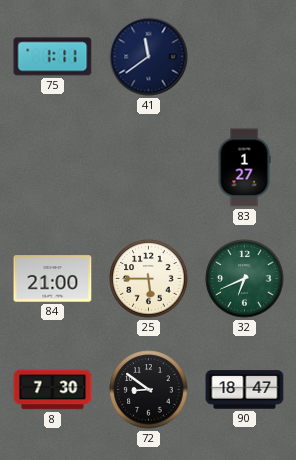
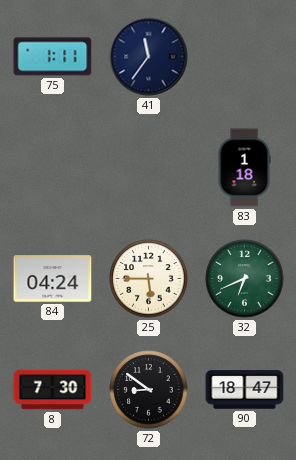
41: 11:39 -> 11:36 (149, 57)
83: 1:27 -> 1:18 (244, 168)
84: 21:00 -> 04:24 (53, 279)
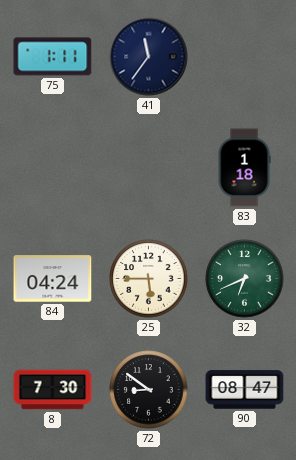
90: 18:47 -> 08:47 (245, 390)
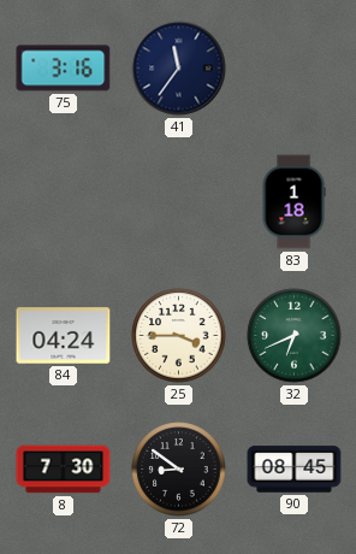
75: 1:11 -> 3:16 (64, 69)
25: 5:45 -> 3:45 (179, 336)
90: 08:47 -> 08:45 (295, 470)
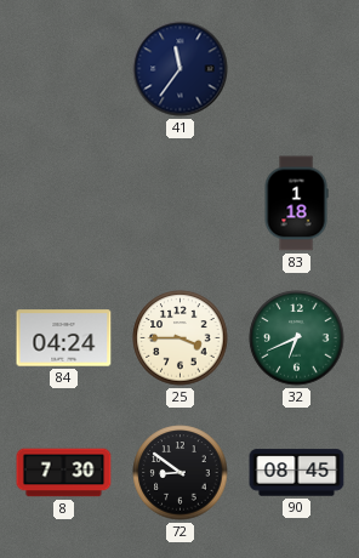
75: 3:16 -> none (64, 69)
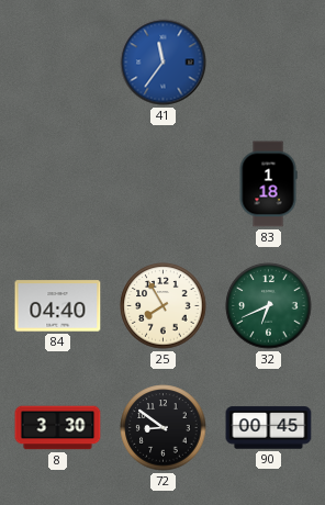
41 dial: navy -> blue (164, 63)
84: 04:24 -> 04:40 (58, 306)
25: 3:45 -> 7:55 (164, 306)
8: 7:30 -> 3:30 (58, 428)
90: 08:45 -> 00:45 (269, 428)
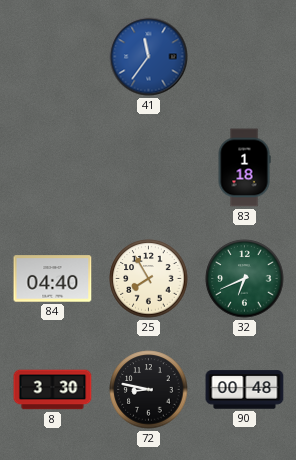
72: 8:51 -> 8:47 (149, 390)
90: 00:45 -> 00:48 (245, 390)
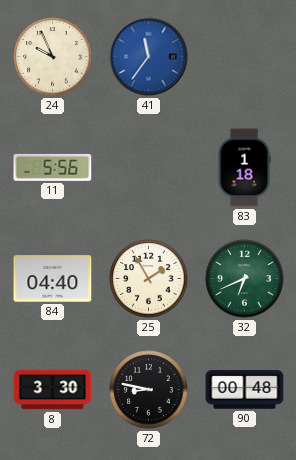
24: none -> 9:56 (53, 57)
11: none -> 5:56 (53, 167)
25: 7:55 -> 1:55 (149, 279)
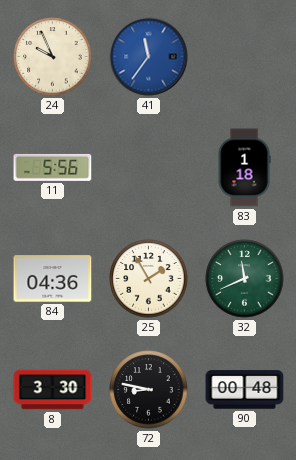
84: 04:40 -> 04:36 (53, 279)
32: 6:41 -> 11:41 (245, 279)
